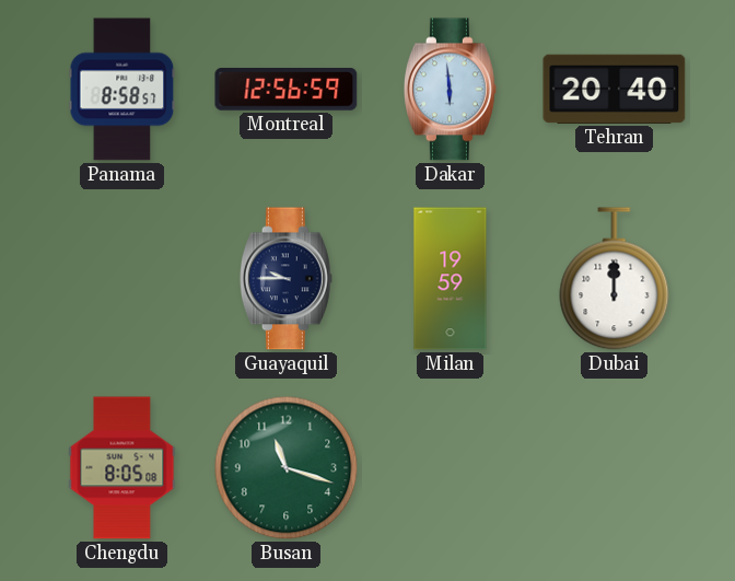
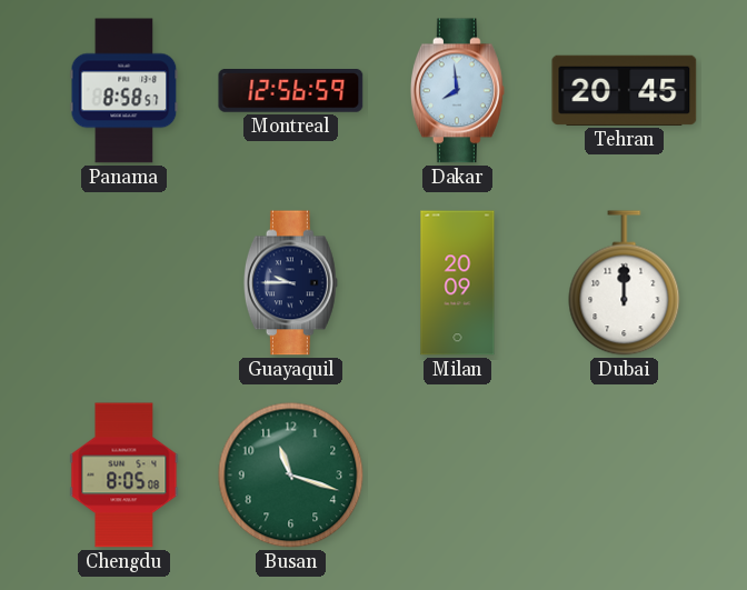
Dakar: 5:59 -> 7:59 (457, 91)
Tehran: 20:40 -> 20:45 (625, 90)
Milan: 19:59 -> 20:09 (458, 283)
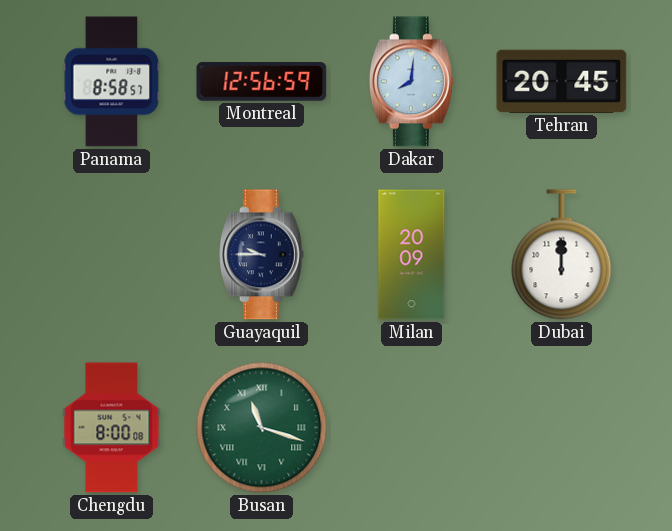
Dakar: 7:59 -> 8:01 (411, 82)
Chengdu: 8:05 -> 8:00 (112, 428)
Busan numerals: Arabic -> Roman (262, 428)
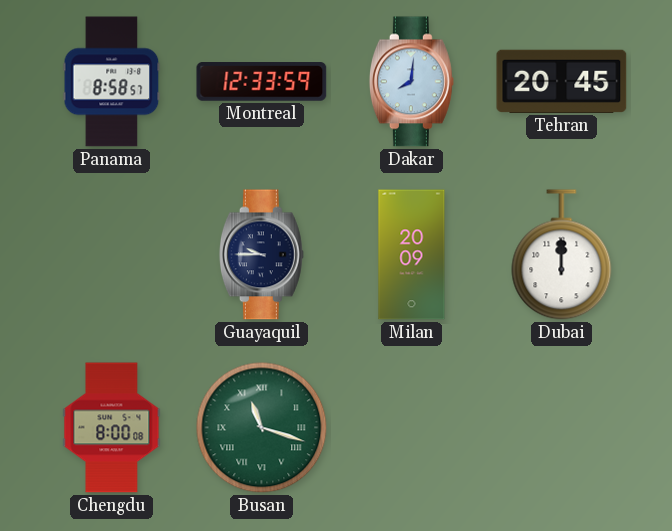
Montreal: 12:56 -> 12:33 (262, 82)
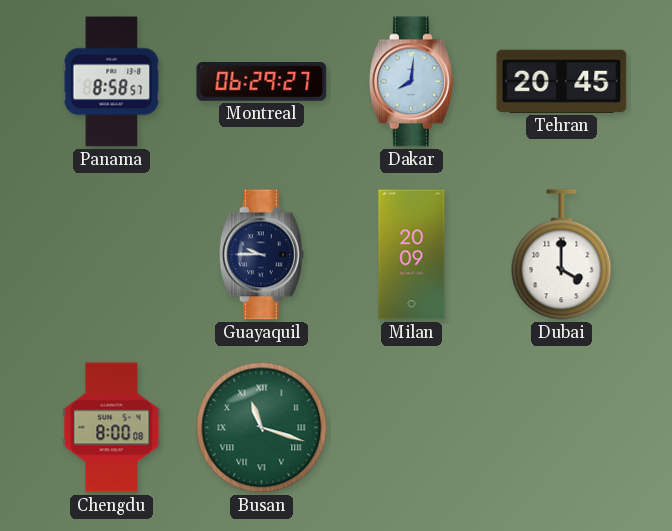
Montreal: 12:33 -> 06:29 (262, 82)
Dubai: 12:00 -> 4:00 (562, 255)
